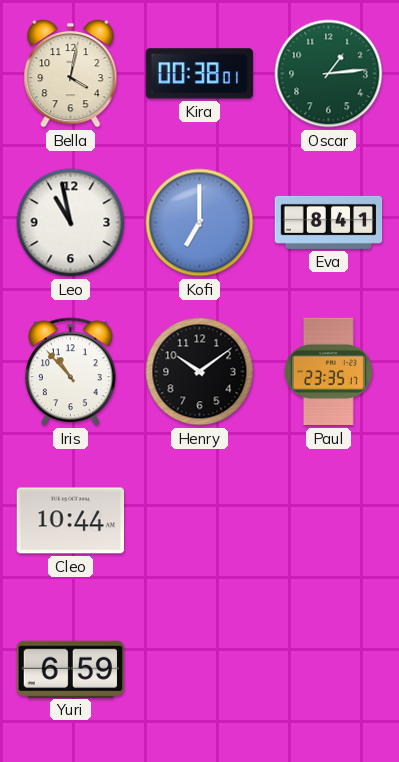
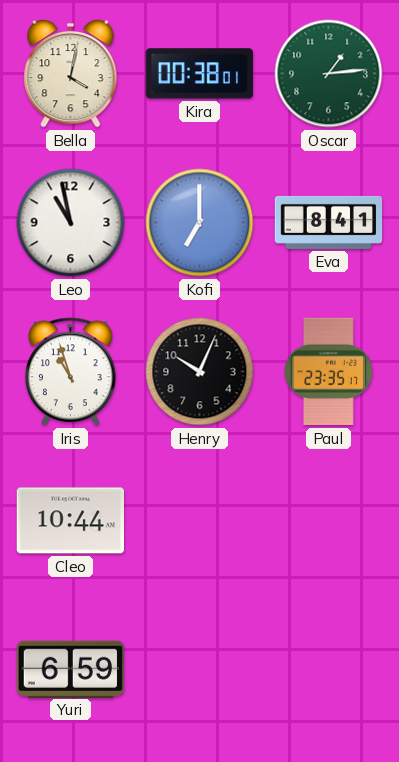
Iris: 10:53 -> 10:57 (71, 372)
Henry: 10:09 -> 10:04 (200, 372)
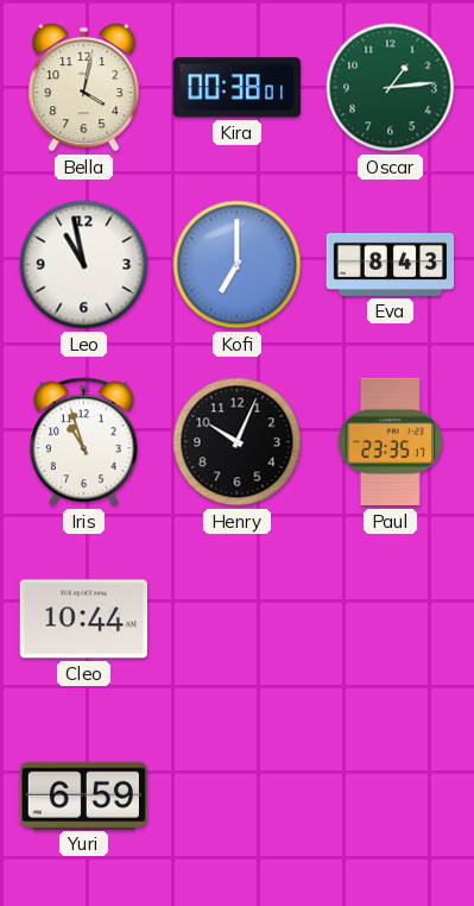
Eva: 8:41 -> 8:43 (391, 264)
